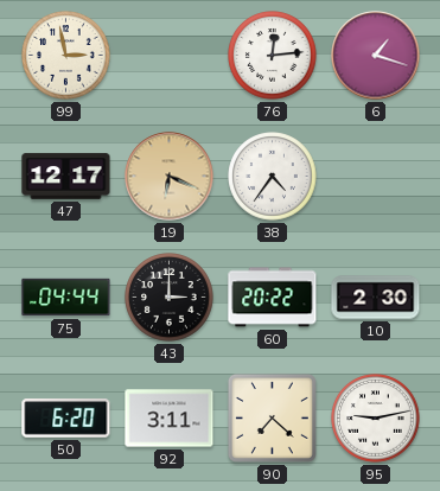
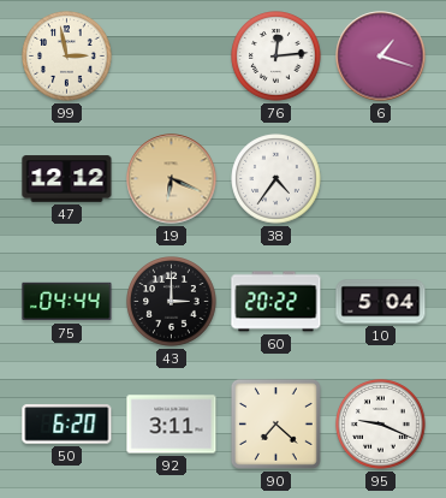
47: 12:17 -> 12:12 (67, 179)
10: 2:30 -> 5:04 (381, 302)
95: 9:13 -> 9:19 (381, 425)
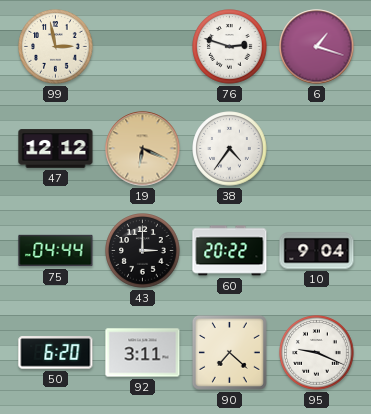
76: 12:14 -> 2:48 (230, 47)
10: 5:04 -> 9:04 (317, 251)
